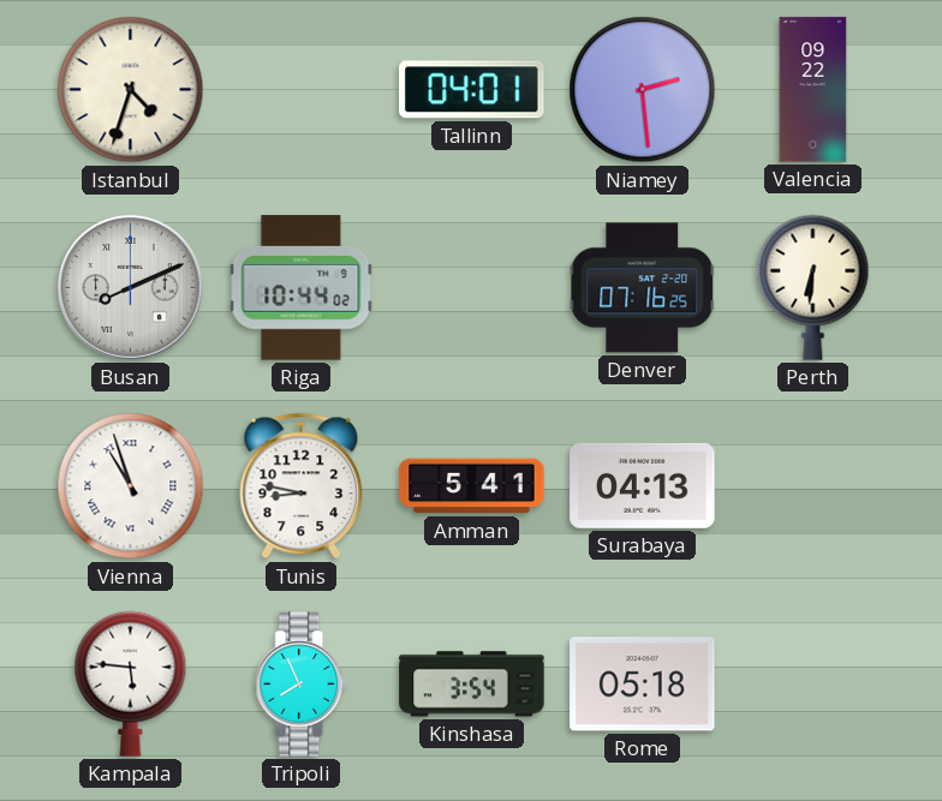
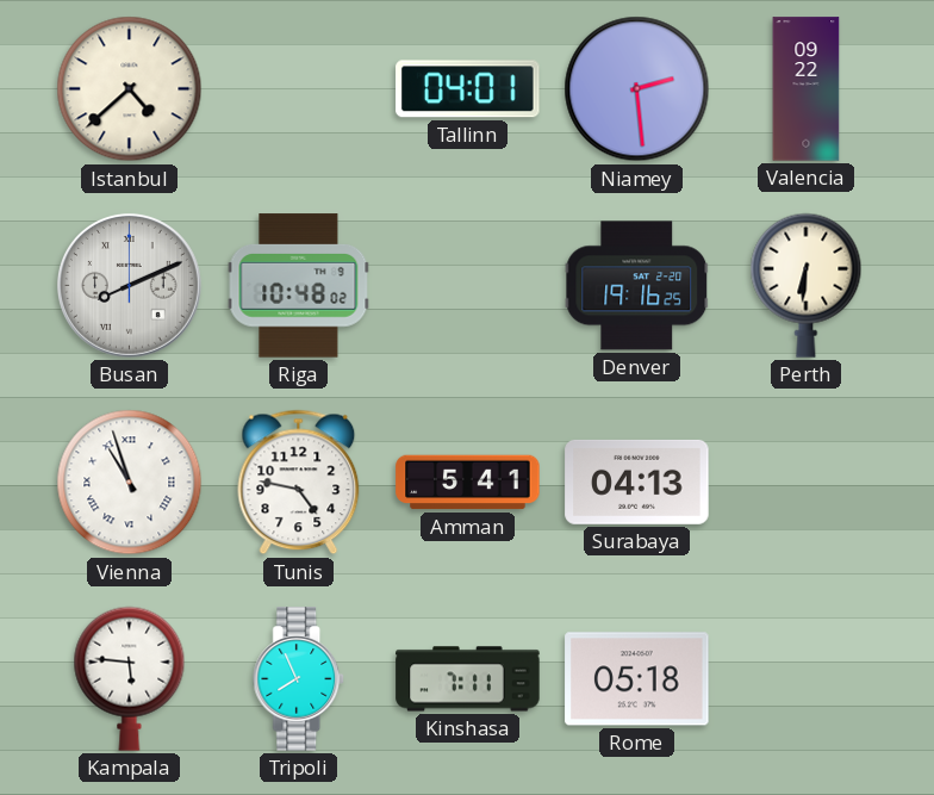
Istanbul: 4:33 -> 4:38 (130, 89)
Riga: 10:44 -> 10:48 (299, 286)
Denver: 07:16 -> 19:16 (637, 286)
Tunis: 8:47 -> 4:47 (299, 483)
Kinshasa: 3:54 -> 7:11 (468, 679)
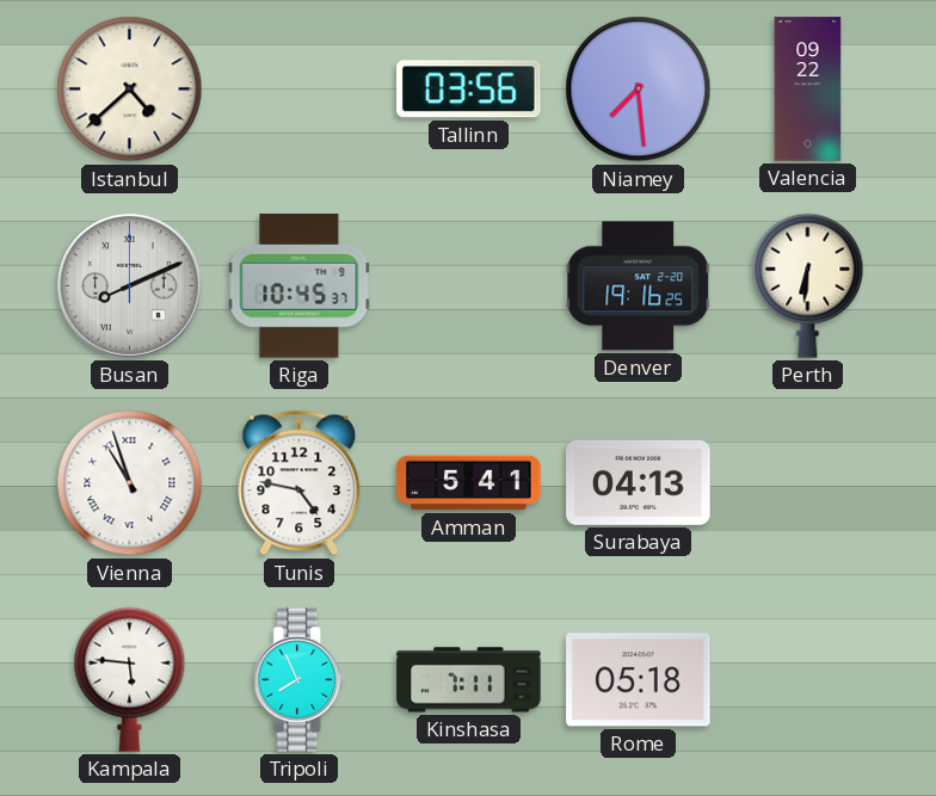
Tallinn: 04:01 -> 03:56 (469, 90)
Niamey: 2:29 -> 7:29 (639, 90)
Riga: 10:48 -> 10:45 (300, 286)
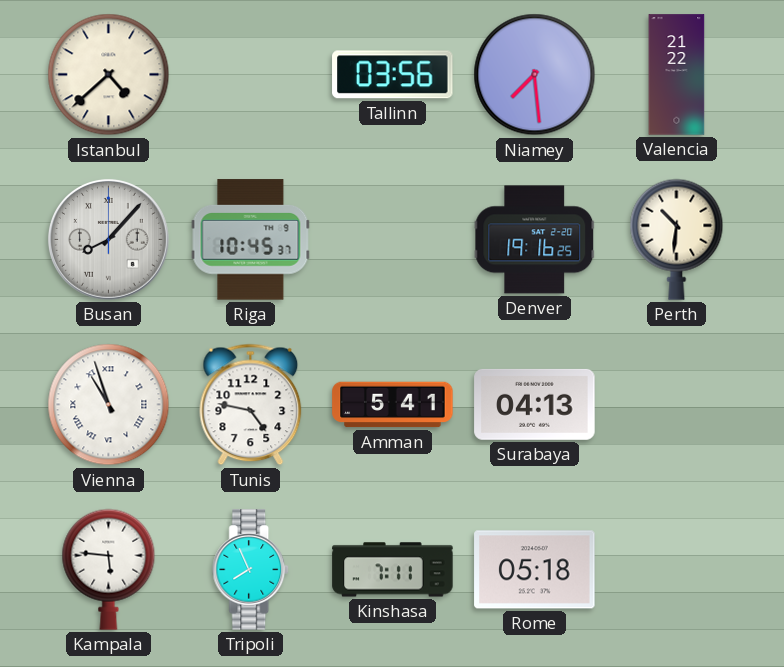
Valencia: 09:22 -> 21:22 (677, 75)
Busan: 8:11 -> 8:07 (108, 239)
Perth: 6:31 -> 10:31 (677, 239)
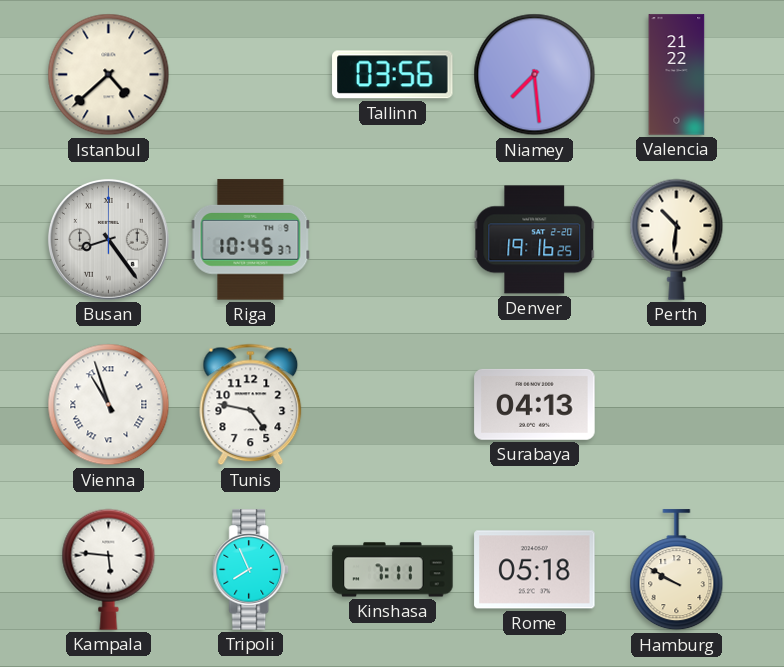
Busan: 8:07 -> 8:24 (108, 239)
Amman: 5:41 -> none (393, 405)
Hamburg: none -> 9:50 (677, 570)
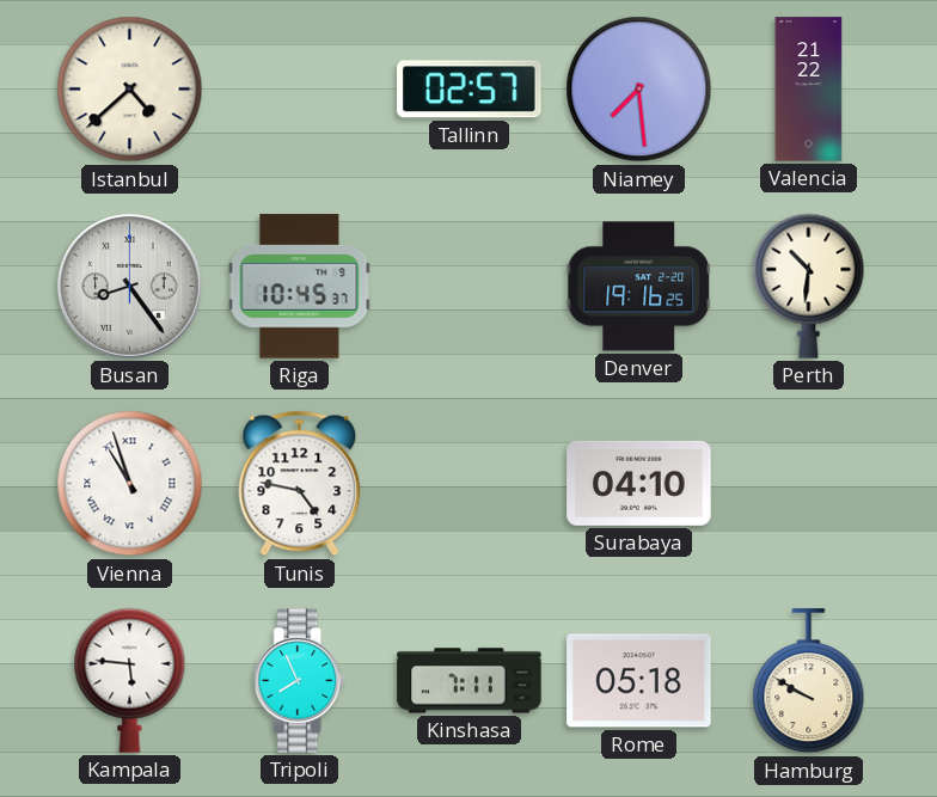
Tallinn: 03:56 -> 02:57 (470, 90)
Surabaya: 04:13 -> 04:10 (639, 483)
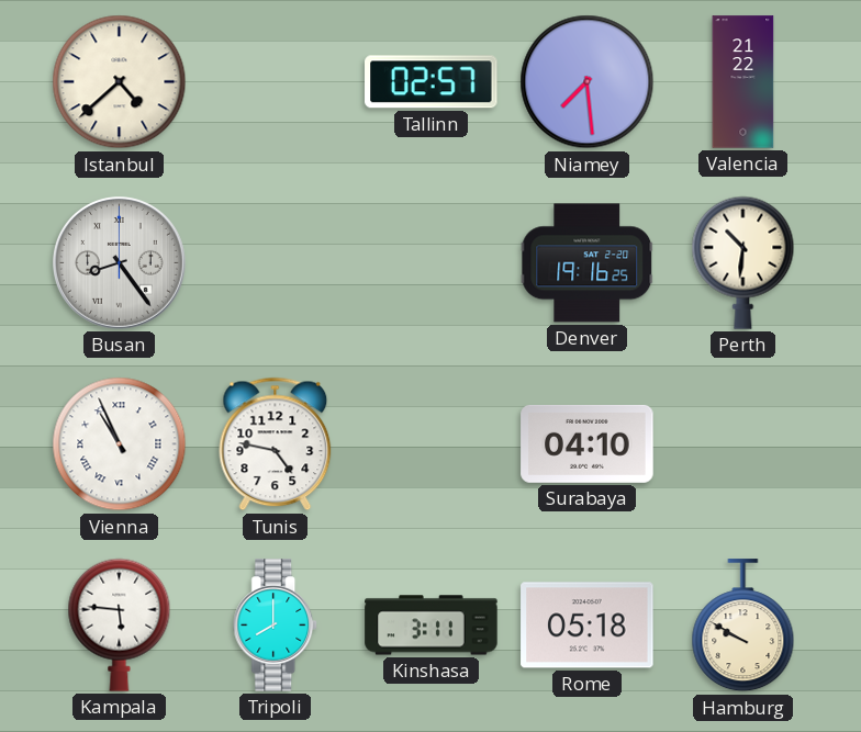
Riga: 10:45 -> none (300, 287)
Vienna: 10:57 -> 10:56 (120, 444)
Tripoli: 7:56 -> 8:00 (276, 626)
Kinshasa: 7:11 -> 3:11 (432, 626)
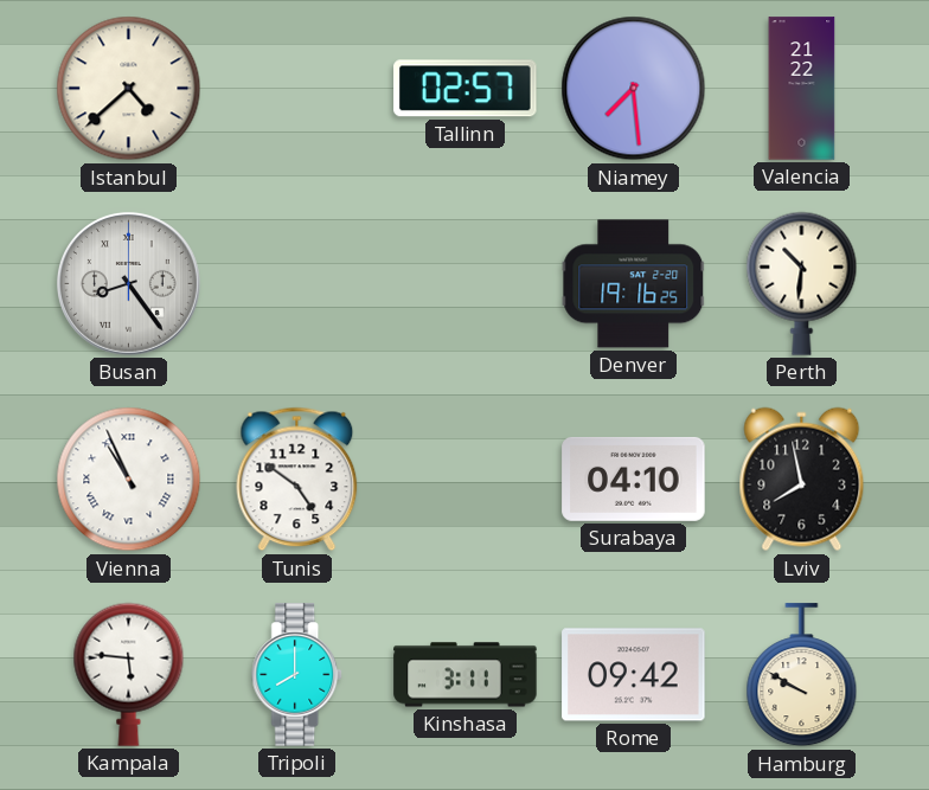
Tunis: 4:47 -> 4:51 (297, 480)
Lviv: none -> 7:58 (802, 480)
Rome: 05:18 -> 09:42 (634, 675)
